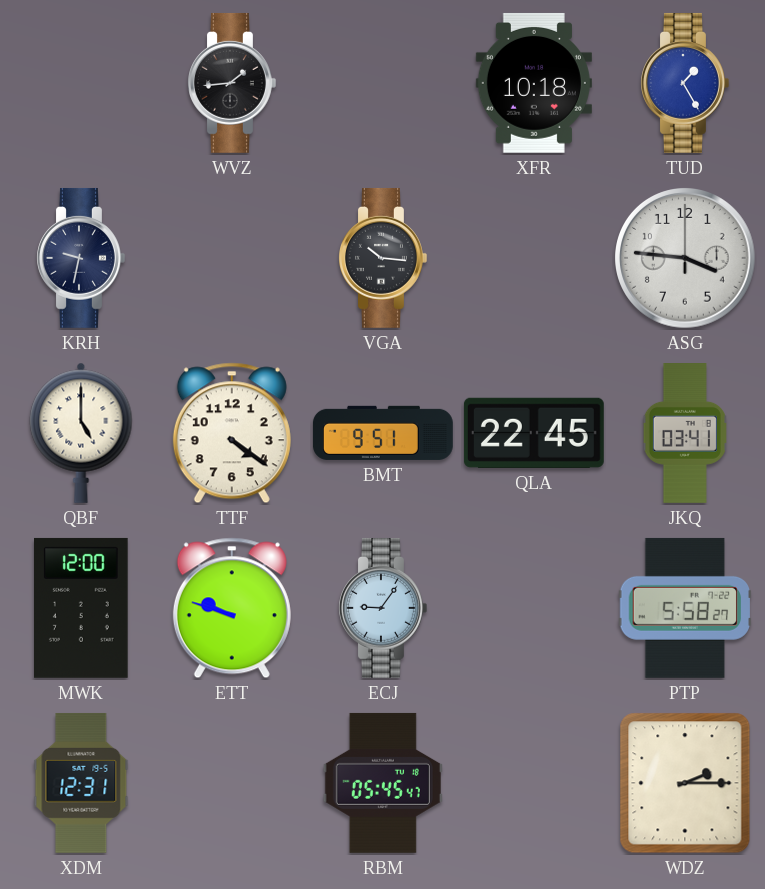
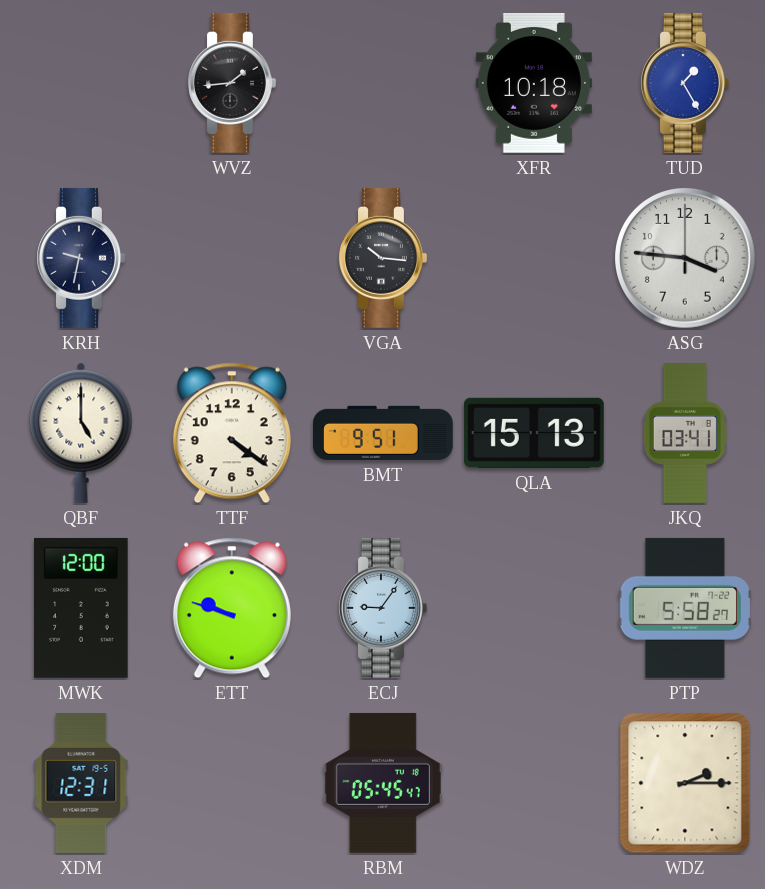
QLA: 22:45 -> 15:13 (534, 433)
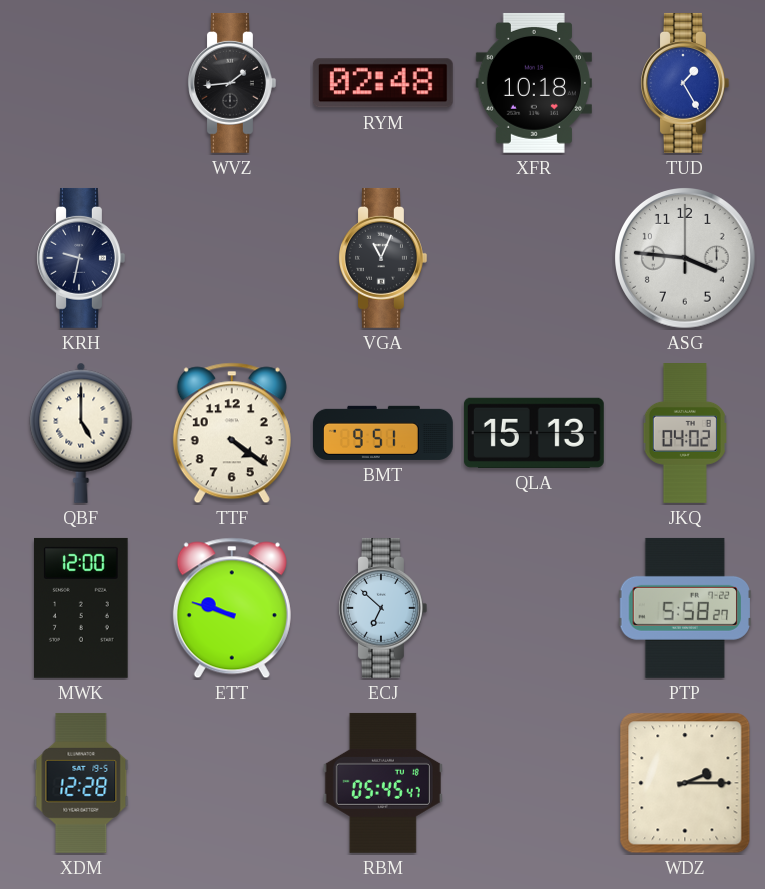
RYM: none -> 02:48 (383, 83)
VGA: 10:16 -> 11:04 (383, 258)
JKQ: 03:41 -> 04:02 (685, 434)
ECJ: 9:06 -> 6:52 (383, 608)
XDM: 12:31 -> 12:28 (81, 783)
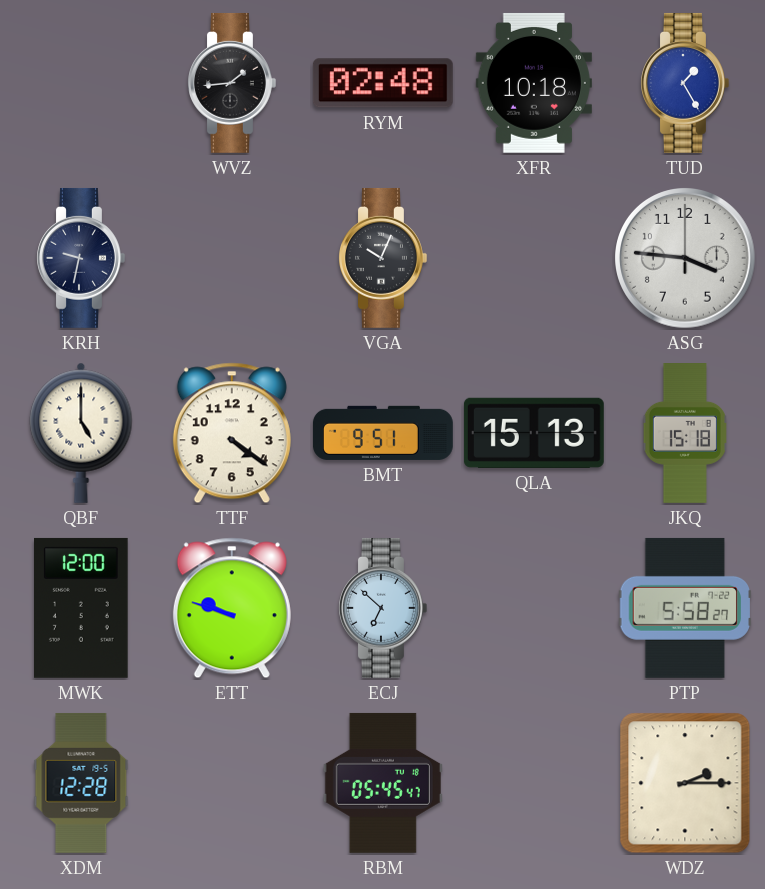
VGA: 11:04 -> 10:04 (383, 258)
JKQ: 04:02 -> 15:18 (685, 434)
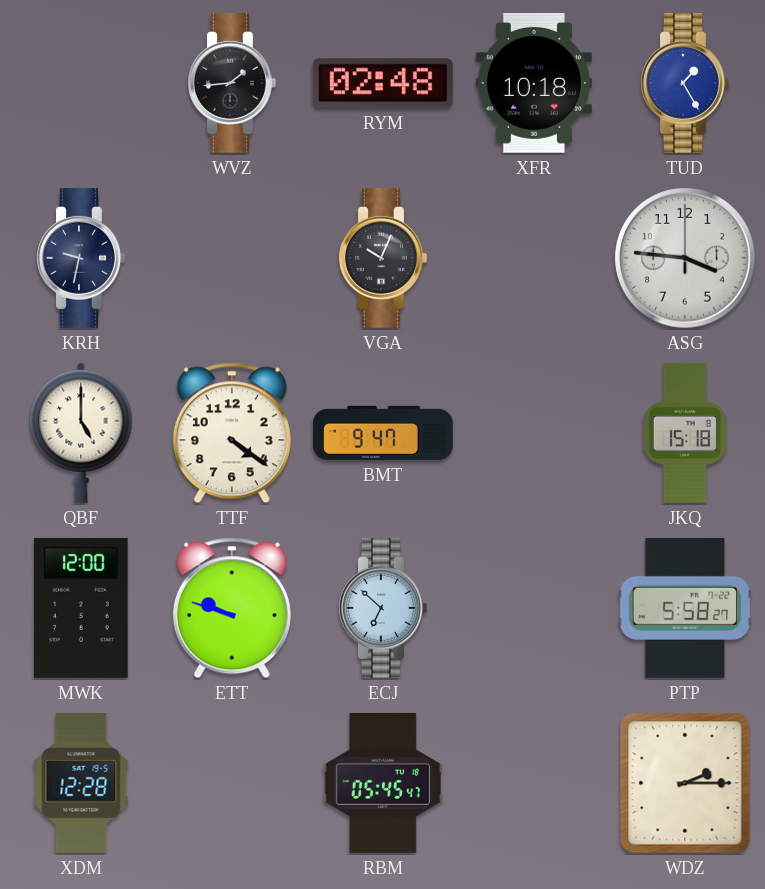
BMT: 9:51 -> 9:47 (383, 433)
QLA: 15:13 -> none (534, 433)
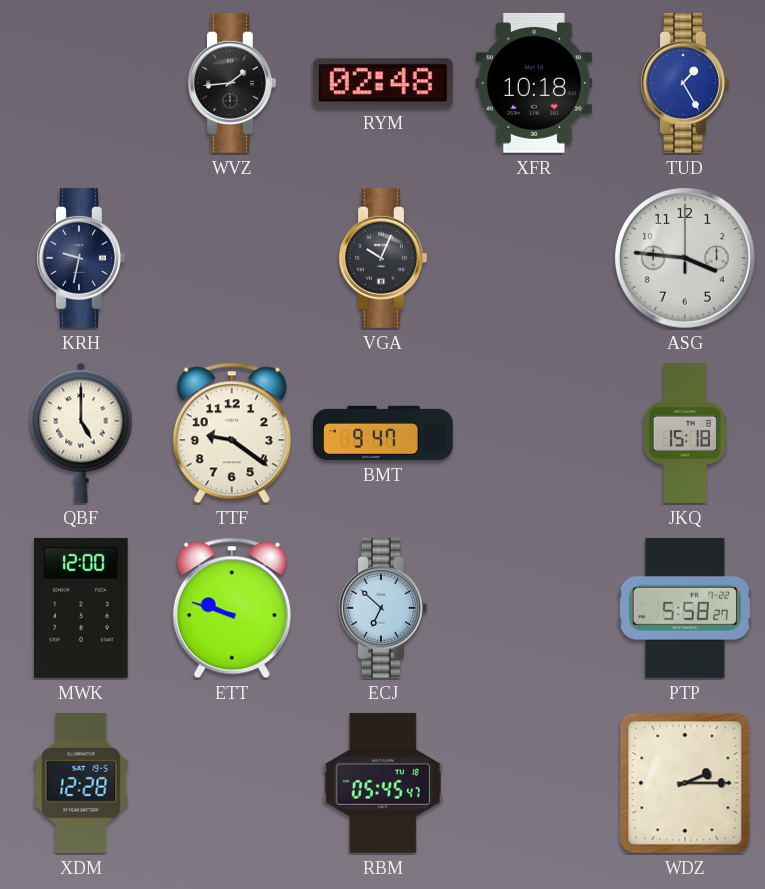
TTF: 4:21 -> 9:21 (232, 433)
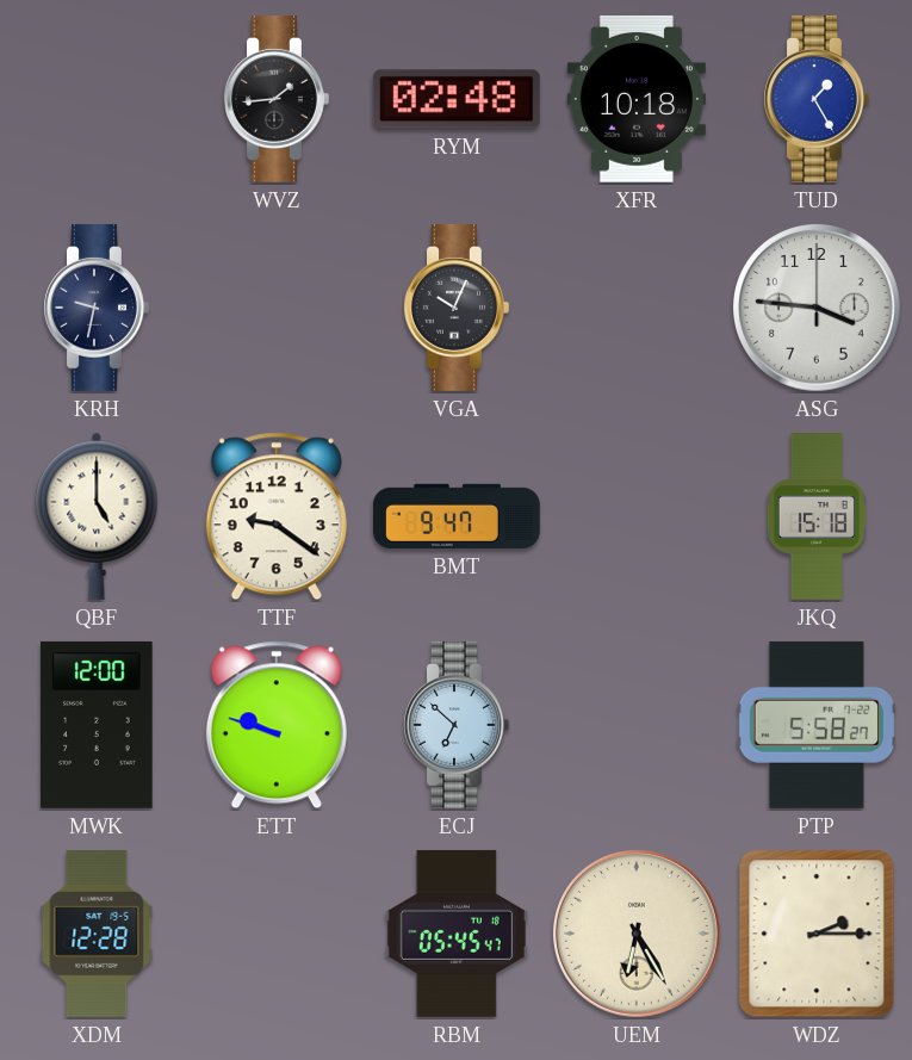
UEM: none -> 6:25 (638, 935)
